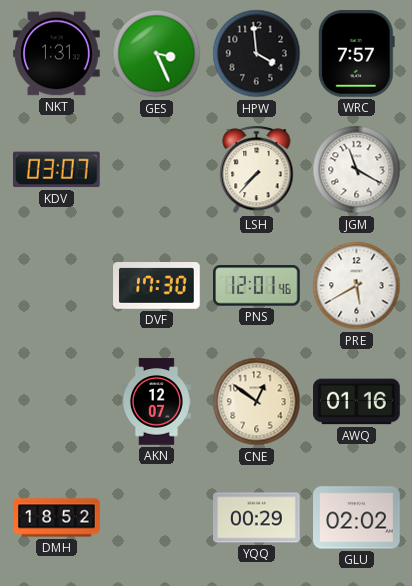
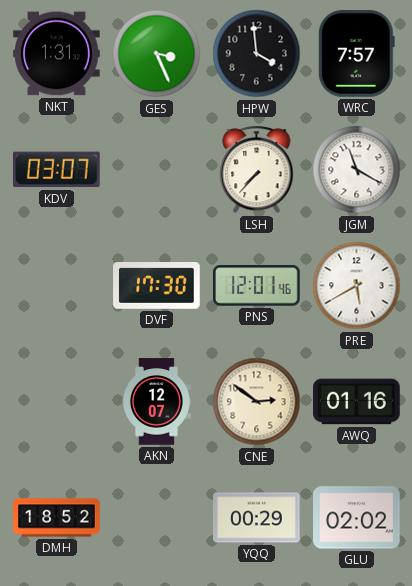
CNE: 12:51 -> 2:51 (257, 402)
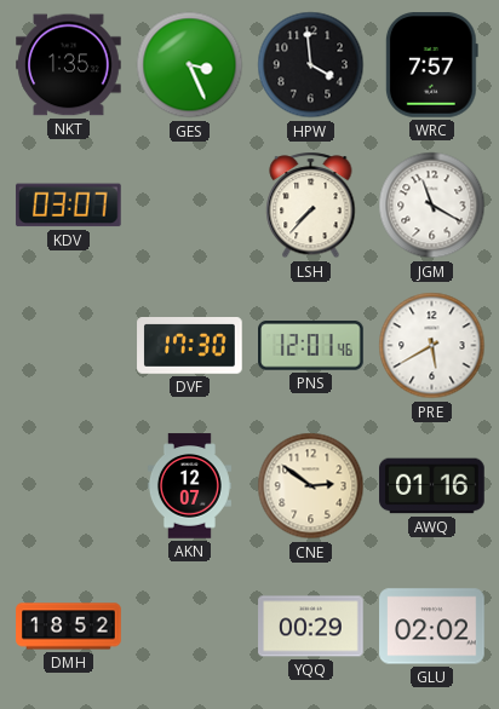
NKT: 1:31 -> 1:35 (69, 65)
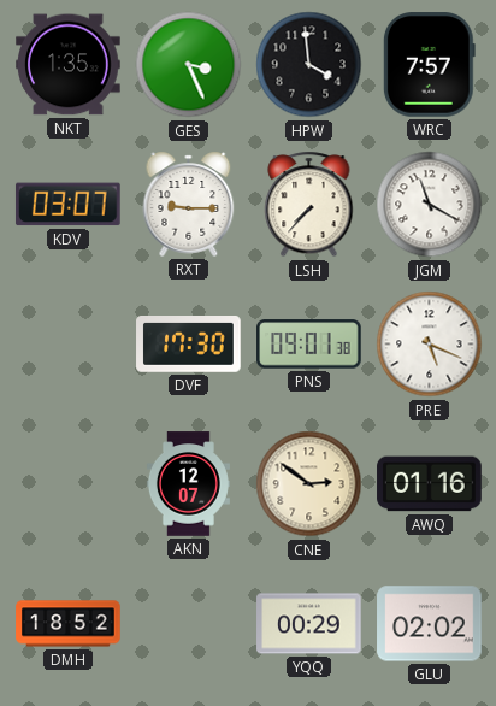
RXT: none -> 9:15 (189, 204)
PNS: 12:01 -> 09:01 (309, 345)
PRE: 5:40 -> 5:19 (430, 345)
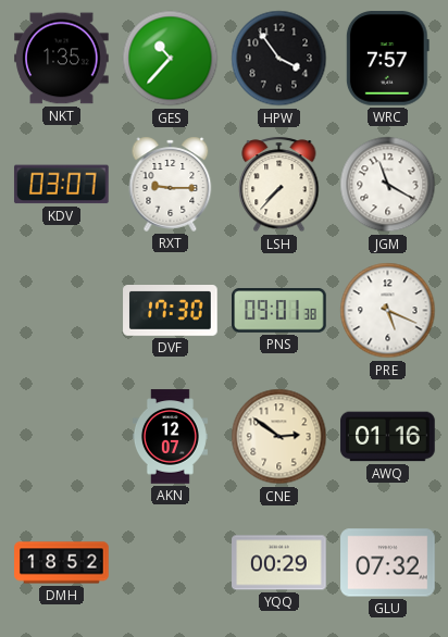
GES: 3:26 -> 10:37 (171, 59)
HPW: 3:59 -> 3:54 (279, 59)
GLU: 02:02 -> 07:32 (388, 563)
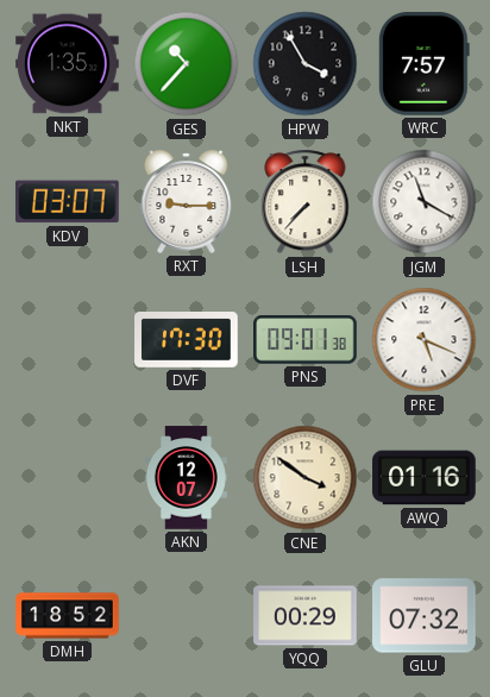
HPW: 3:54 -> 3:55 (306, 64)
CNE: 2:51 -> 3:51 (306, 478)
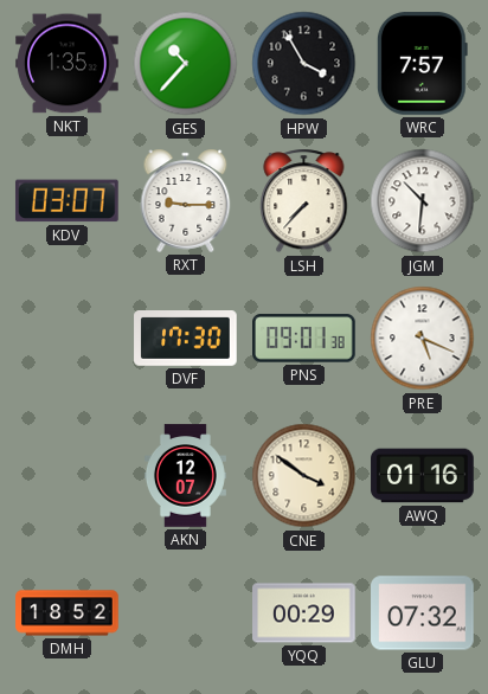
JGM: 11:20 -> 10:31 (423, 201)
